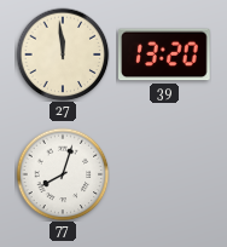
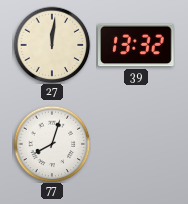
27: 11:59 -> 12:01 (52, 45)
39: 13:20 -> 13:32 (137, 45)
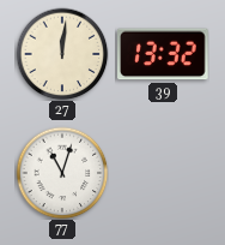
77: 8:03 -> 11:03 (62, 173)
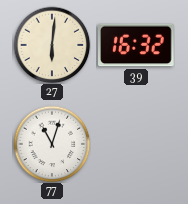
27: 12:01 -> 6:01 (52, 45)
39: 13:32 -> 16:32 (137, 45)
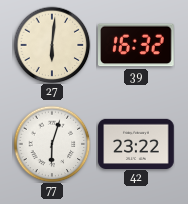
77: 11:03 -> 6:03 (52, 144)
42: none -> 23:22 (136, 143)
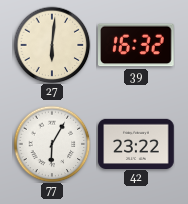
77: 6:03 -> 6:05 (52, 144)
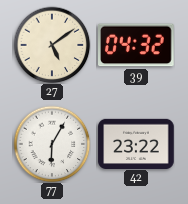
27: 6:01 -> 5:09 (52, 45)
39: 16:32 -> 04:32 (137, 45)
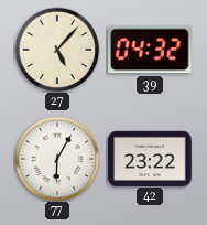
27: 5:09 -> 5:07 (57, 50)
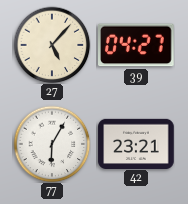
39: 04:32 -> 04:27 (137, 45)
42: 23:22 -> 23:21 (136, 143)
